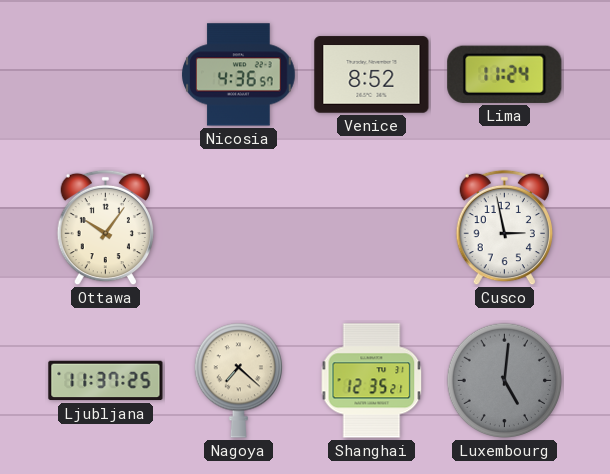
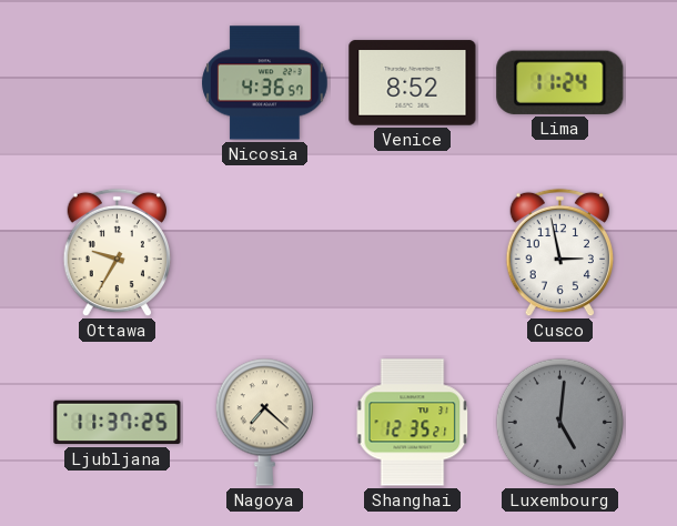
Ottawa: 10:06 -> 9:35 (117, 253)
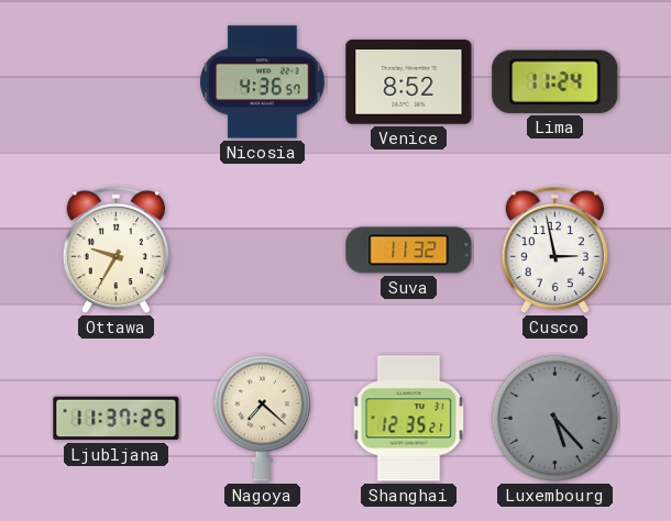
Suva: none -> 11:32 (409, 251)
Luxembourg: 5:01 -> 5:23 (555, 419)
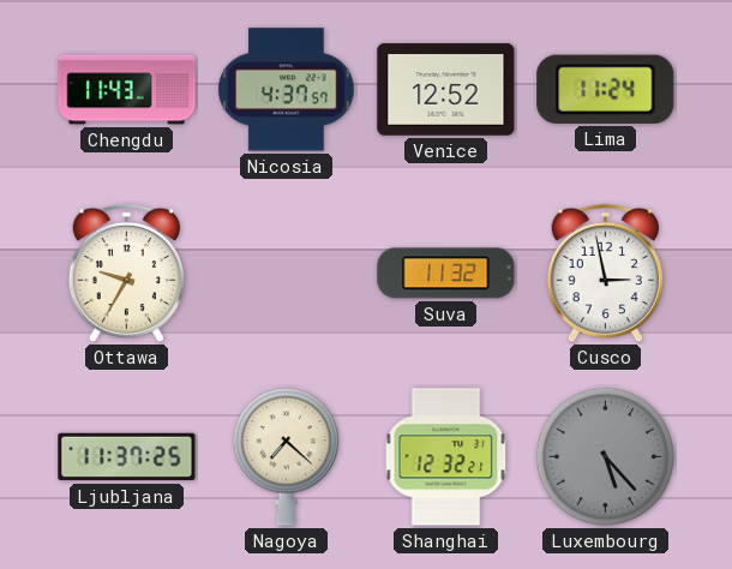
Chengdu: none -> 11:43 (127, 90)
Nicosia: 4:36 -> 4:37 (287, 90)
Venice: 8:52 -> 12:52 (446, 90)
Shanghai: 12:35 -> 12:32 (446, 457)
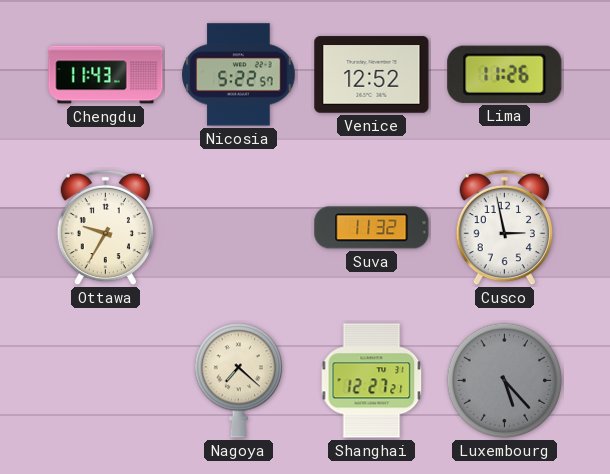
Nicosia: 4:37 -> 5:22 (239, 75)
Lima: 11:24 -> 11:26 (505, 74)
Ljubljana: 11:37 -> none (127, 457)
Shanghai: 12:32 -> 12:27 (372, 381)
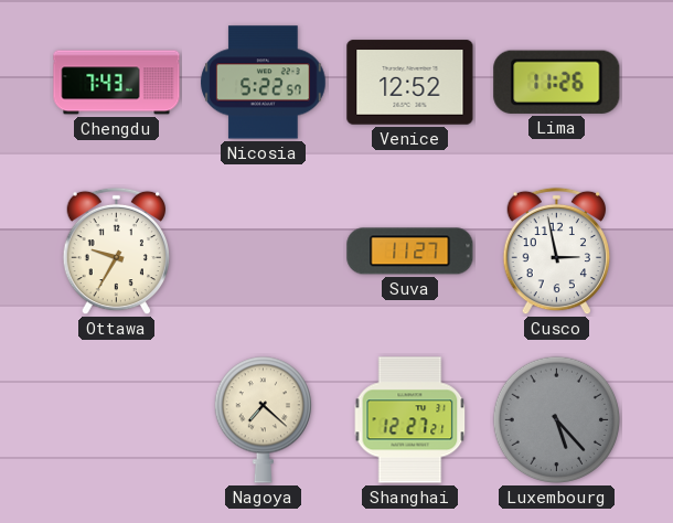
Chengdu: 11:43 -> 7:43 (117, 83)
Suva: 11:32 -> 11:27 (410, 252)
